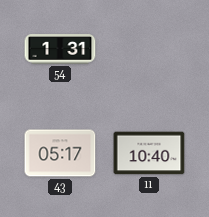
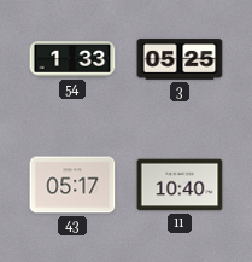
54: 1:31 -> 1:33 (72, 59)
3: none -> 05:25 (180, 59)
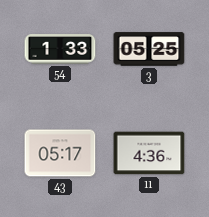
11: 10:40 -> 4:36 (149, 153)
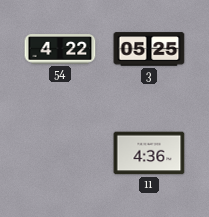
54: 1:33 -> 4:22 (60, 49)
43: 05:17 -> none (60, 153)
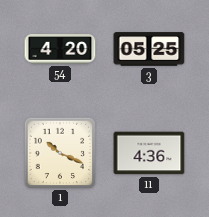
54: 4:22 -> 4:20 (60, 49)
1: none -> 10:19 (59, 152)
